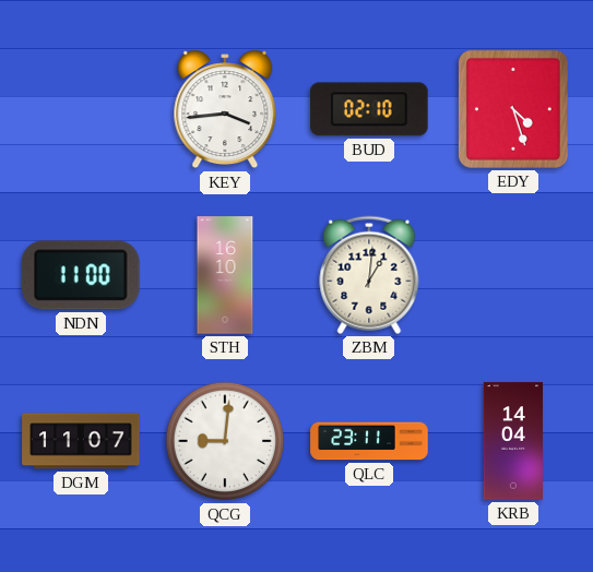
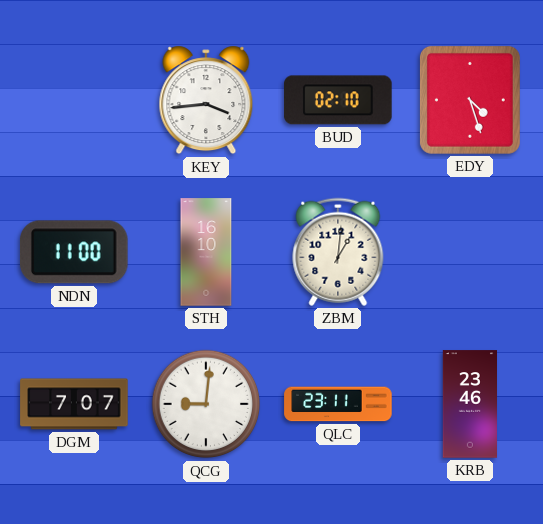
DGM: 11:07 -> 7:07 (74, 404)
KRB: 14:04 -> 23:46 (469, 404)
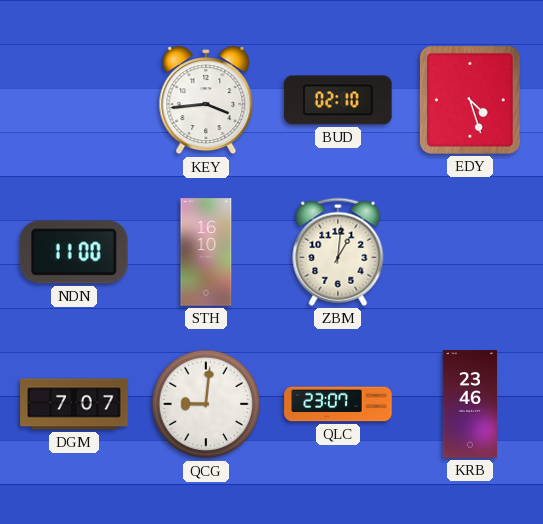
QLC: 23:11 -> 23:07 (338, 404)
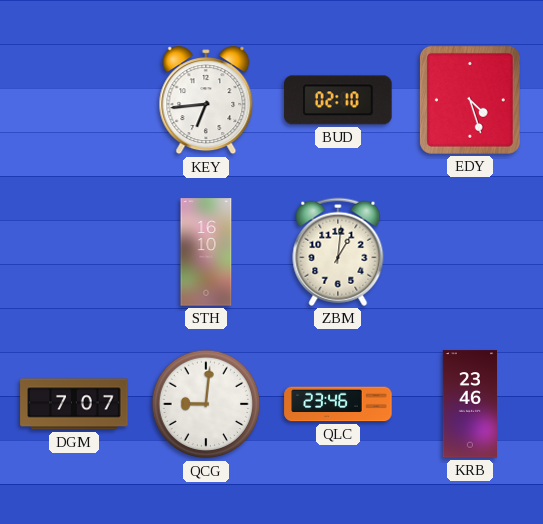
KEY: 3:44 -> 6:44 (206, 100)
NDN: 11:00 -> none (74, 252)
QLC: 23:07 -> 23:46 (338, 404)
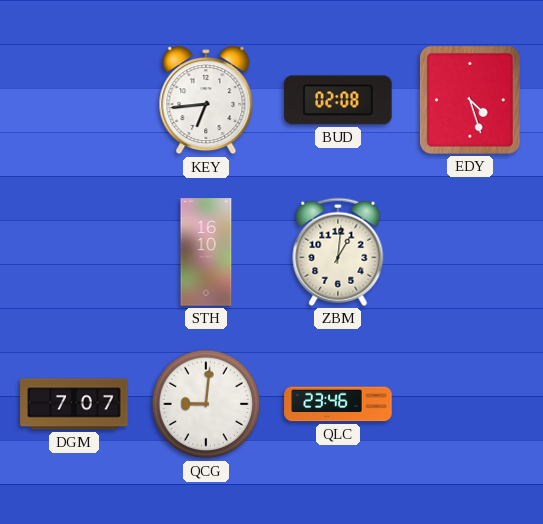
BUD: 02:10 -> 02:08 (338, 100)
KRB: 23:46 -> none (469, 404)
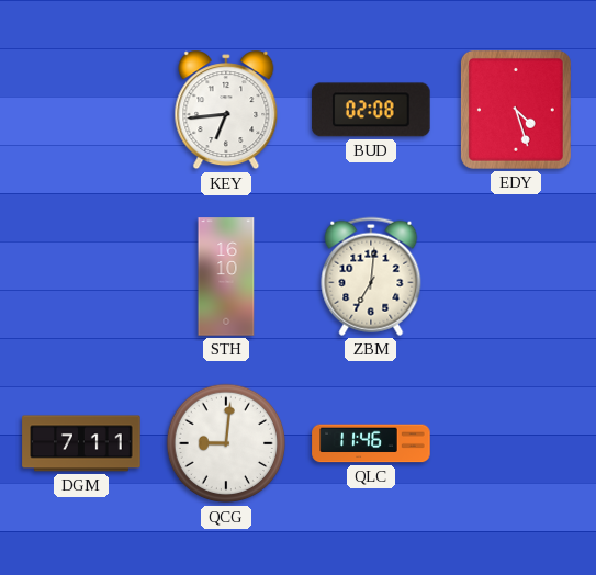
ZBM: 1:01 -> 7:01 (371, 277)
DGM: 7:07 -> 7:11 (81, 443)
QLC: 23:46 -> 11:46 (371, 443)
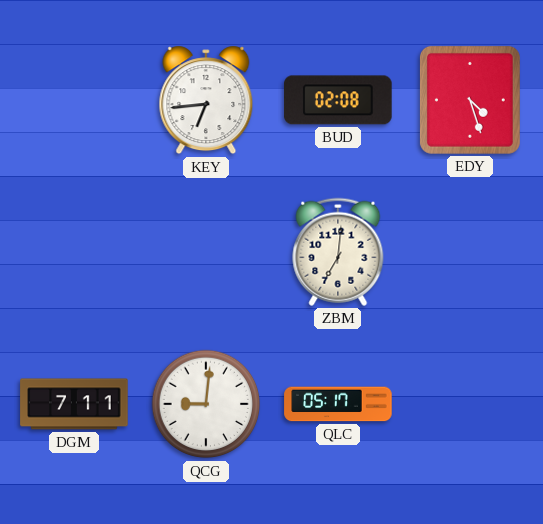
STH: 16:10 -> none (226, 277)
QLC: 11:46 -> 05:17 (338, 404)
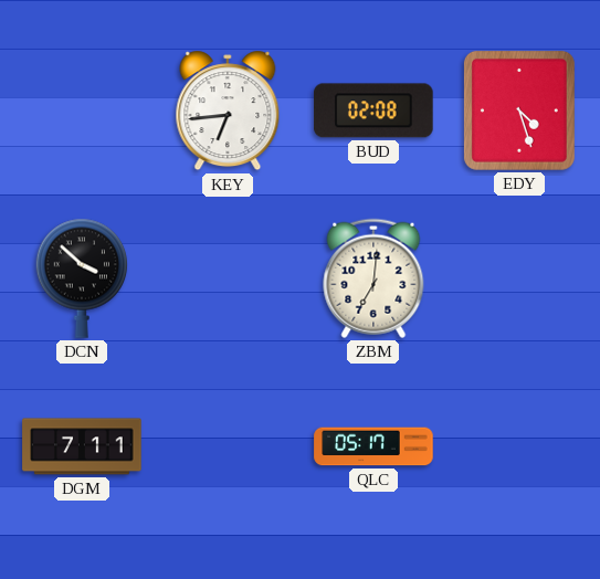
DCN: none -> 3:52 (81, 278)
QCG: 9:01 -> none (206, 404)
